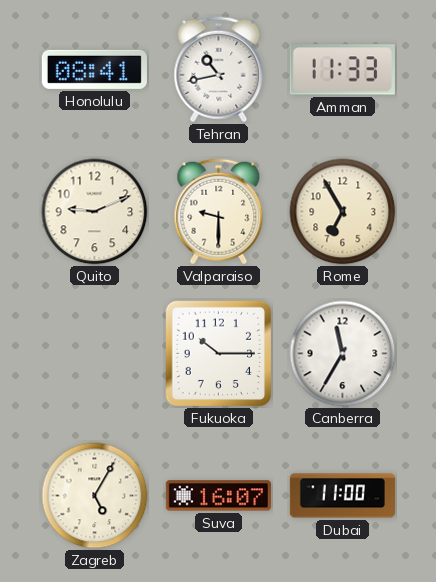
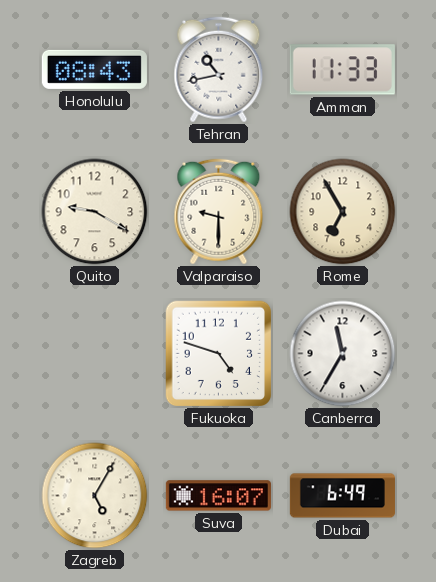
Honolulu: 08:41 -> 08:43 (94, 69)
Quito: 9:11 -> 9:20 (95, 212)
Fukuoka: 10:15 -> 4:48 (219, 354)
Dubai: 11:00 -> 6:49 (342, 496)
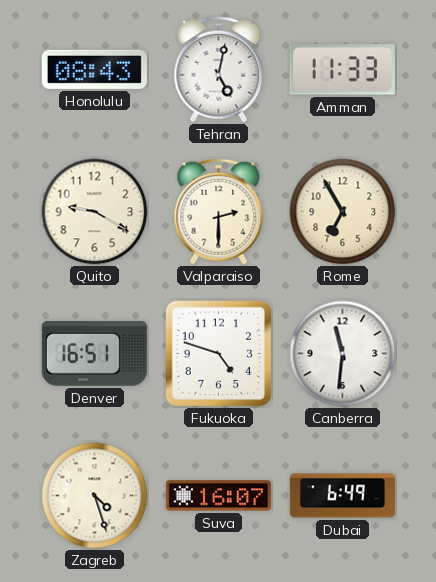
Tehran: 10:43 -> 5:02 (219, 70)
Valparaiso: 9:30 -> 2:30 (219, 212)
Denver: none -> 16:51 (94, 353)
Canberra: 11:35 -> 11:31 (343, 354)
Zagreb: 5:05 -> 4:27 (95, 496)
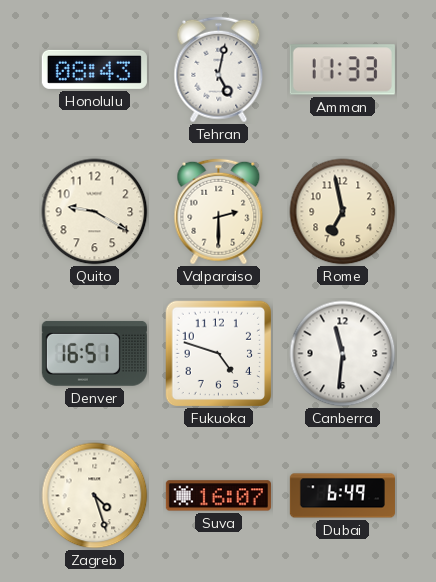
Rome: 6:55 -> 6:58 (343, 212)
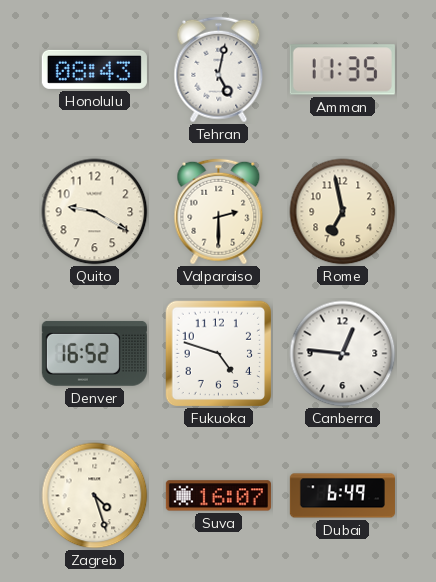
Amman: 11:33 -> 11:35 (342, 70)
Denver: 16:51 -> 16:52 (94, 353)
Canberra: 11:31 -> 12:46 (343, 354)
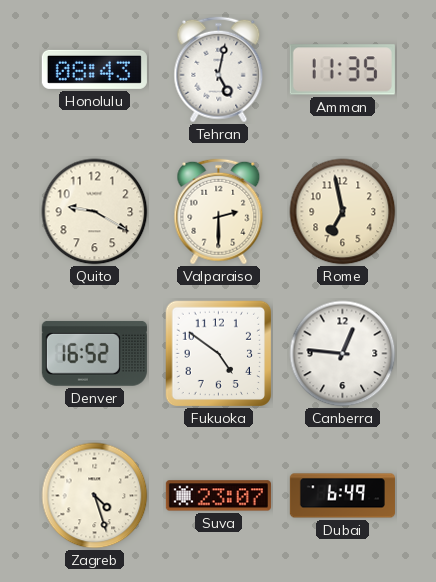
Fukuoka: 4:48 -> 4:51 (219, 354)
Suva: 16:07 -> 23:07 (218, 496)
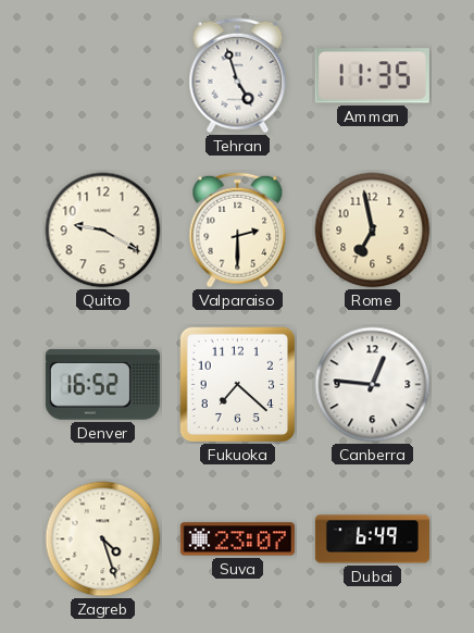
Honolulu: 08:43 -> none (94, 69)
Tehran: 5:02 -> 4:57 (238, 76)
Fukuoka: 4:51 -> 7:22 (238, 385)
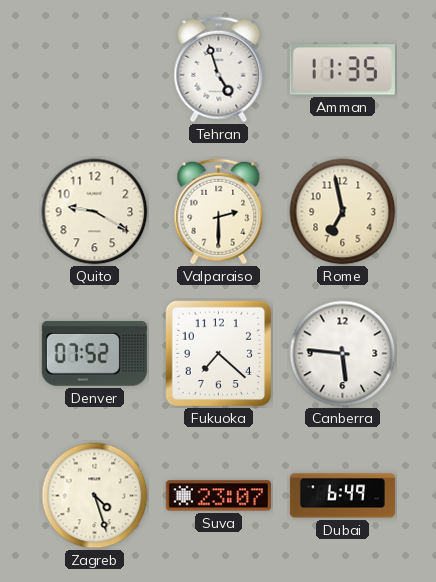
Denver: 16:52 -> 07:52 (94, 353)
Canberra: 12:46 -> 5:46 (343, 354)
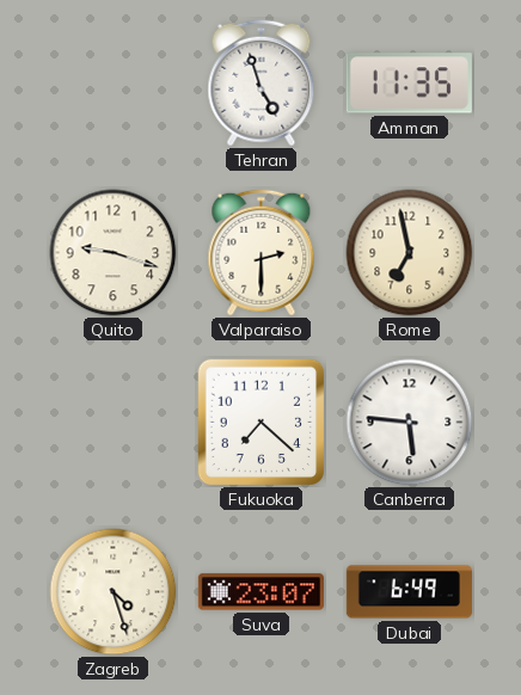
Quito: 9:20 -> 9:18 (114, 253)
Denver: 07:52 -> none (94, 353)
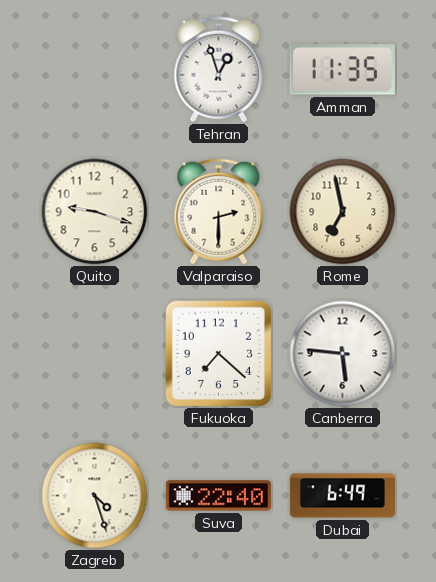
Tehran: 4:57 -> 12:57 (219, 70)
Suva: 23:07 -> 22:40 (218, 496)
